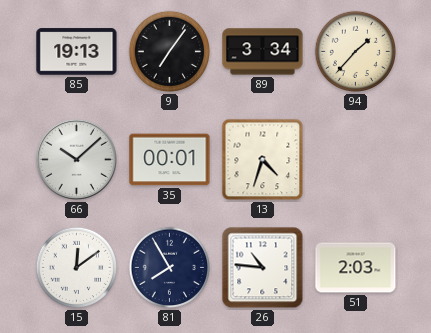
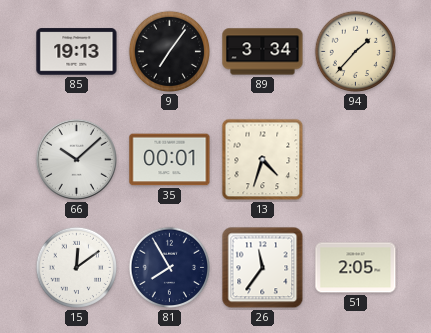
26: 10:46 -> 11:36 (263, 268)
51: 2:03 -> 2:05 (356, 268)
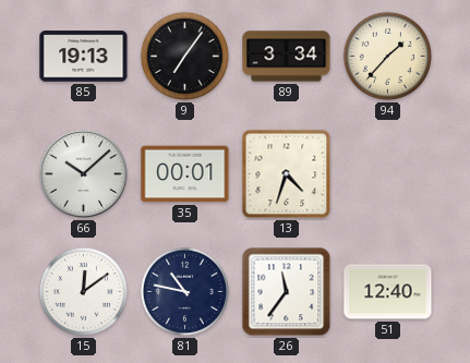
81: 7:55 -> 10:47 (185, 292)
51: 2:05 -> 12:40 (388, 292)
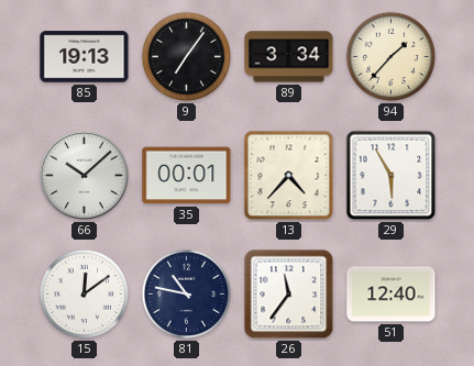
13: 4:33 -> 4:37 (289, 176)
29: none -> 5:55 (392, 176)
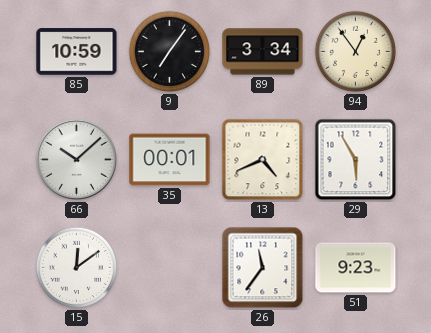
85: 19:13 -> 10:59 (77, 52)
94: 1:37 -> 12:54 (356, 52)
13: 4:37 -> 4:41 (263, 160)
81: 10:47 -> none (187, 295)
51: 12:40 -> 9:23 (356, 268)
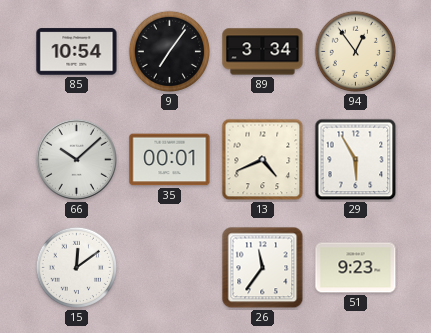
85: 10:59 -> 10:54 (77, 52)
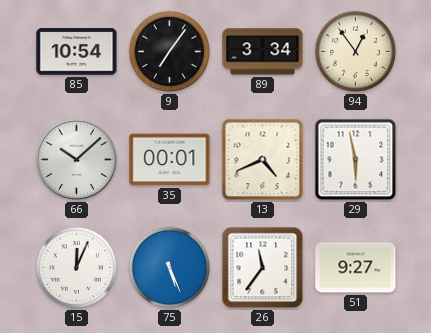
29: 5:55 -> 5:58 (356, 160)
15: 12:09 -> 12:04 (77, 268)
75: none -> 5:26 (170, 268)
51: 9:23 -> 9:27 (356, 268)
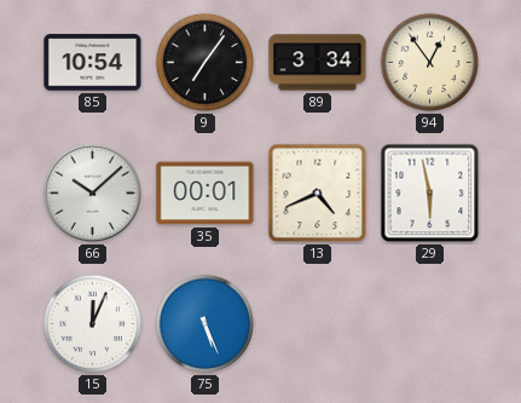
26: 11:36 -> none (263, 268)
51: 9:27 -> none (356, 268)
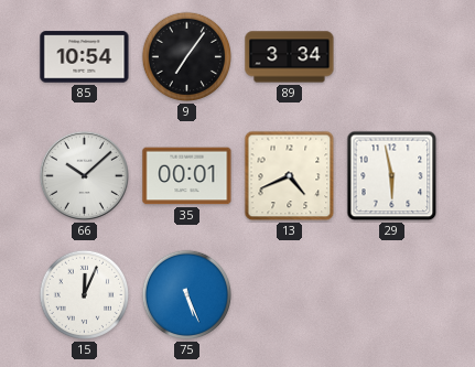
94: 12:54 -> none (430, 63)
